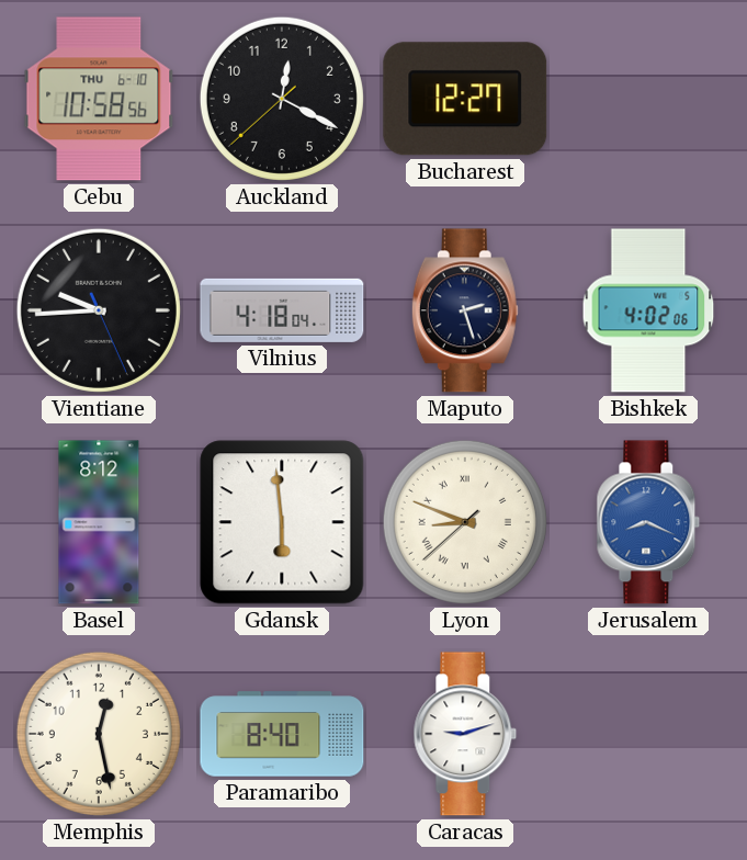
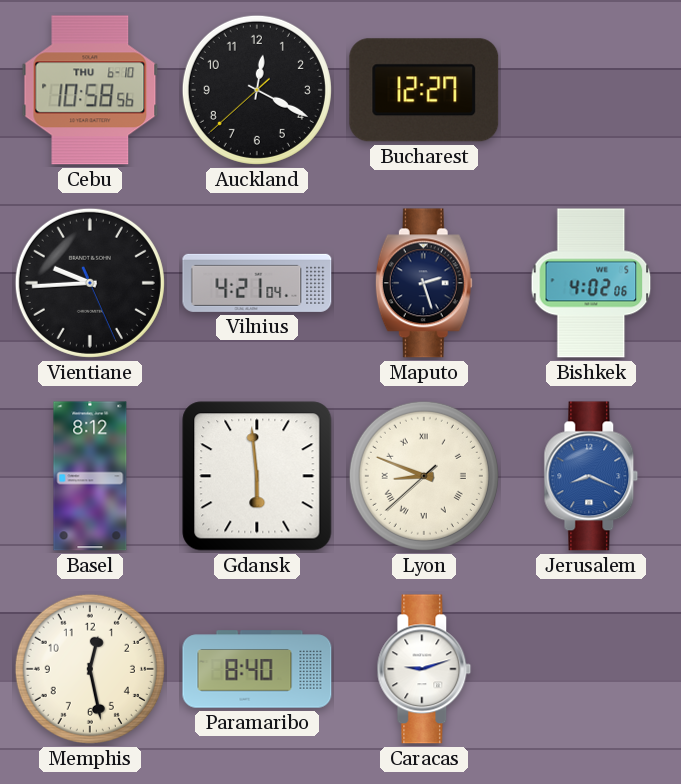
Vilnius: 4:18 -> 4:21 (257, 283)
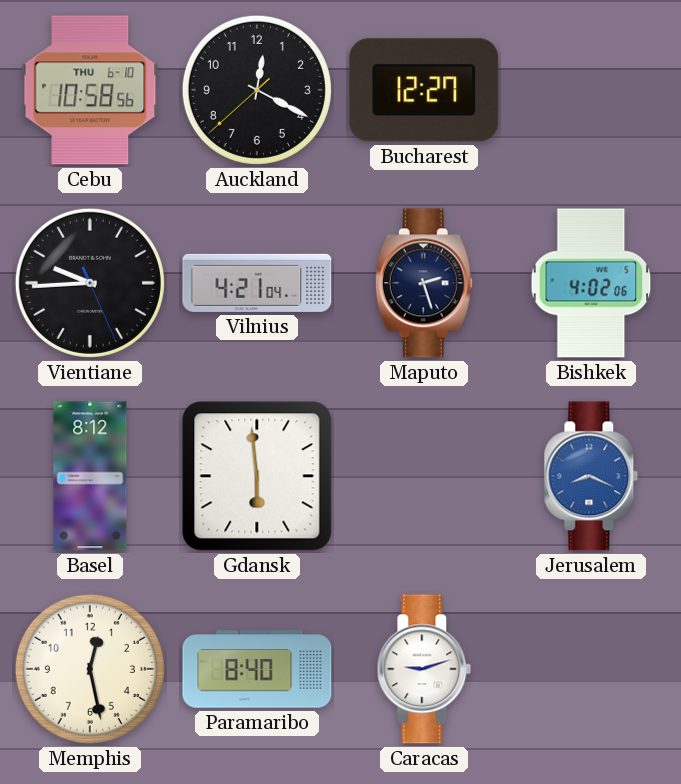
Lyon: 8:48 -> none (424, 476)
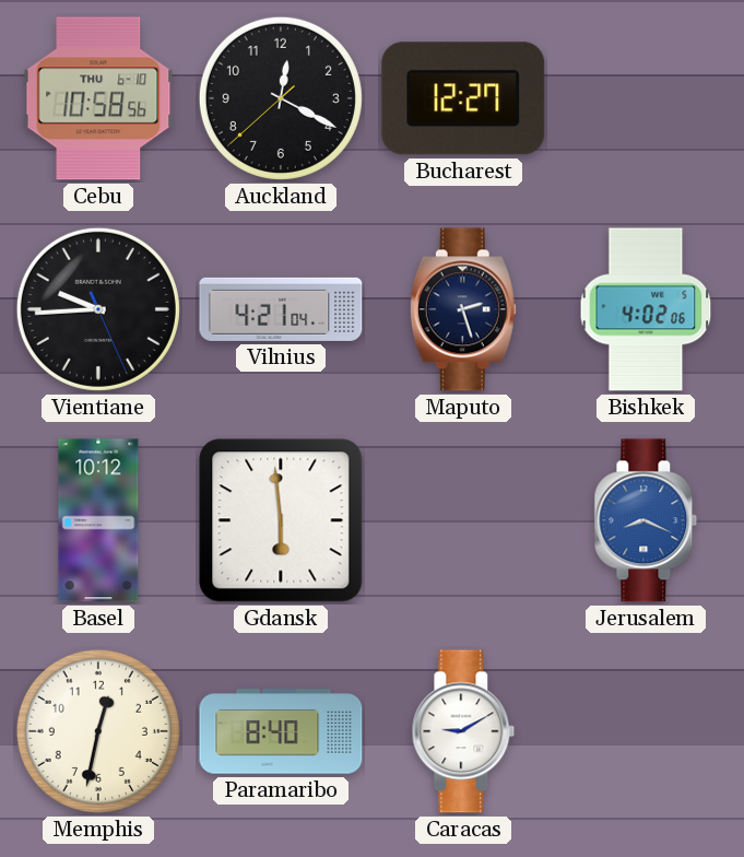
Basel: 8:12 -> 10:12 (98, 520)
Memphis: 12:28 -> 12:32 (98, 731)
Caracas: 9:12 -> 9:10 (463, 731)
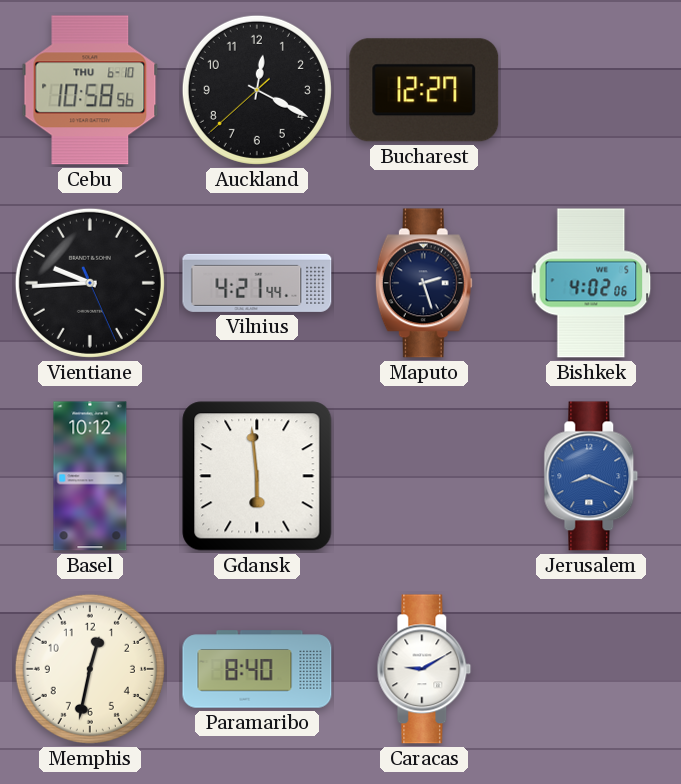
Vilnius: 4:21:04 -> 4:21:44 (257, 283)
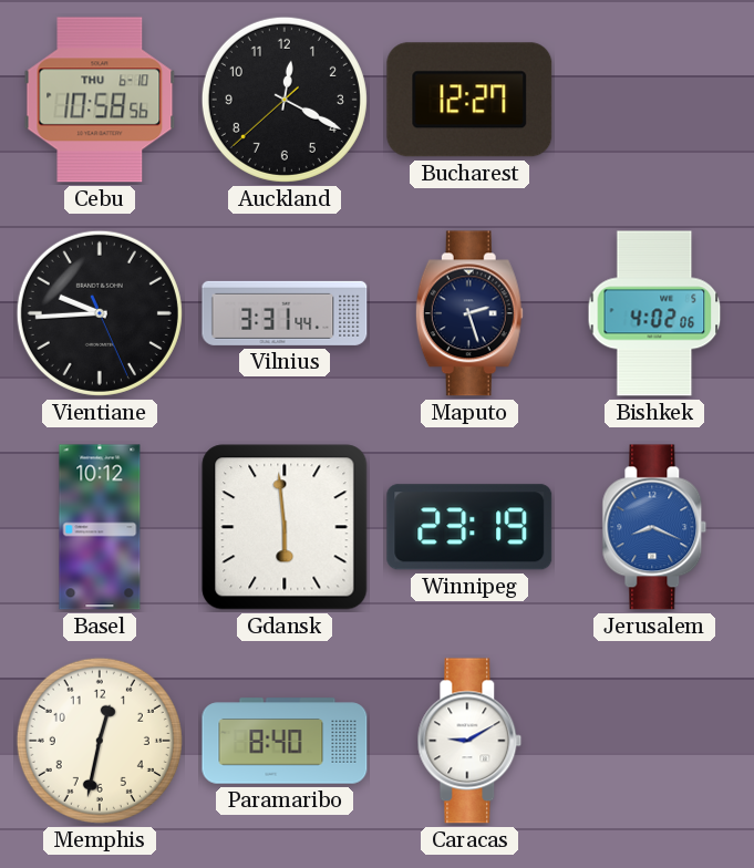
Vilnius: 4:21 -> 3:31 (285, 313)
Winnipeg: none -> 23:19 (469, 527)
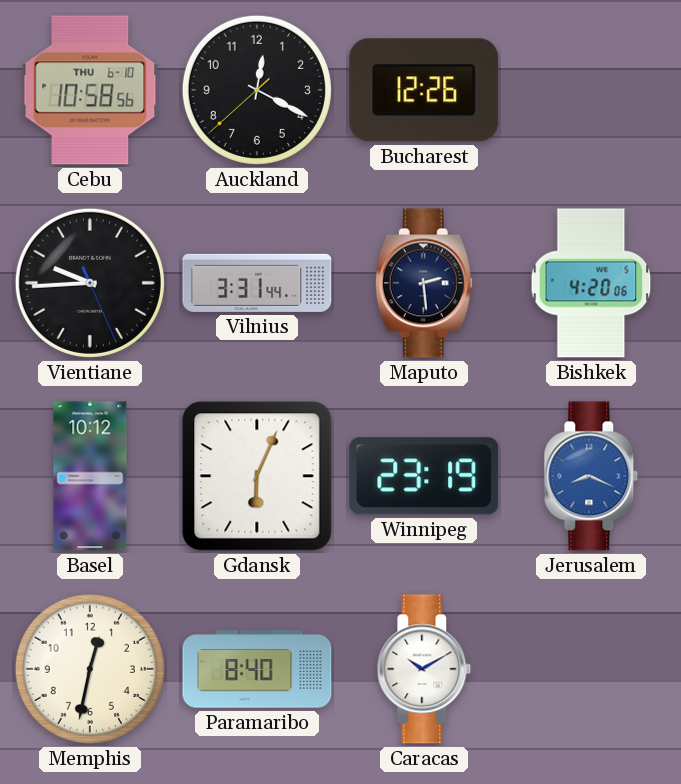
Bucharest: 12:27 -> 12:26 (424, 90)
Maputo: 2:27 -> 2:29 (424, 283)
Bishkek: 4:02 -> 4:20 (591, 283)
Gdansk: 5:59 -> 6:04 (257, 476)
Caracas: 9:10 -> 10:10 (424, 669)
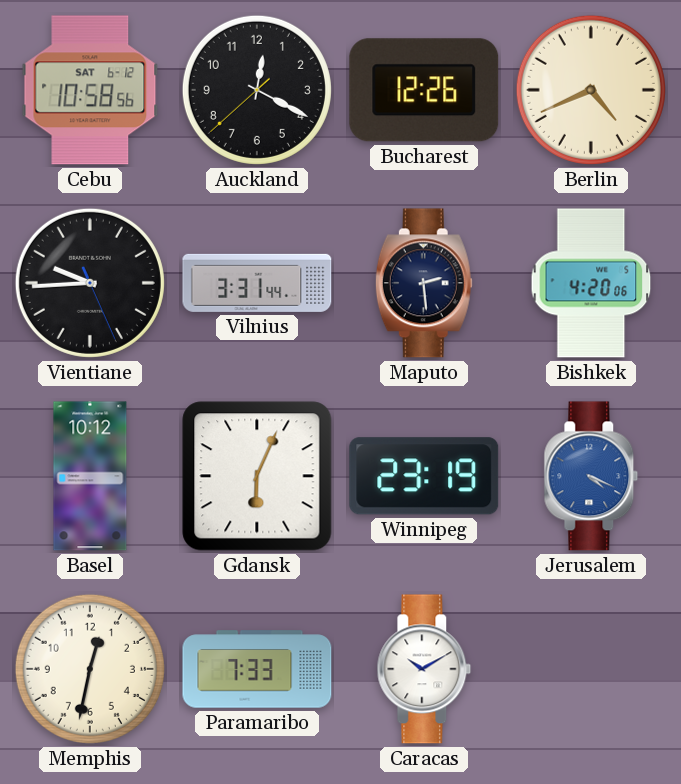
Cebu date: THU 6-10 -> SAT 6-12 (90, 90)
Berlin: none -> 4:41 (591, 90)
Jerusalem: 8:19 -> 4:19 (591, 476)
Paramaribo: 8:40 -> 7:33 (257, 669)
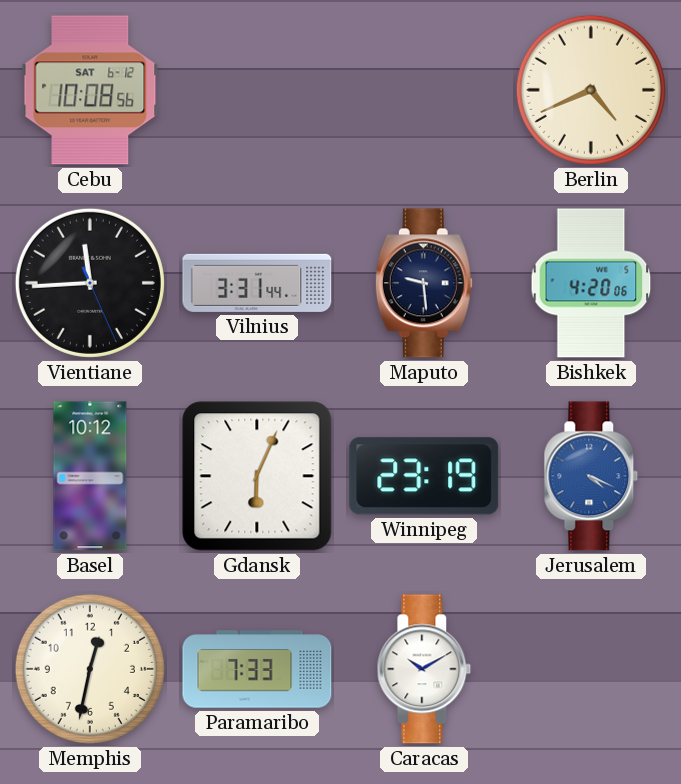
Cebu: 10:58 -> 10:08 (90, 90)
Auckland: 12:19 -> none (257, 90)
Bucharest: 12:26 -> none (424, 90)
Vientiane: 9:44 -> 11:44 (90, 283)
Maputo: 2:29 -> 9:29 (424, 283)
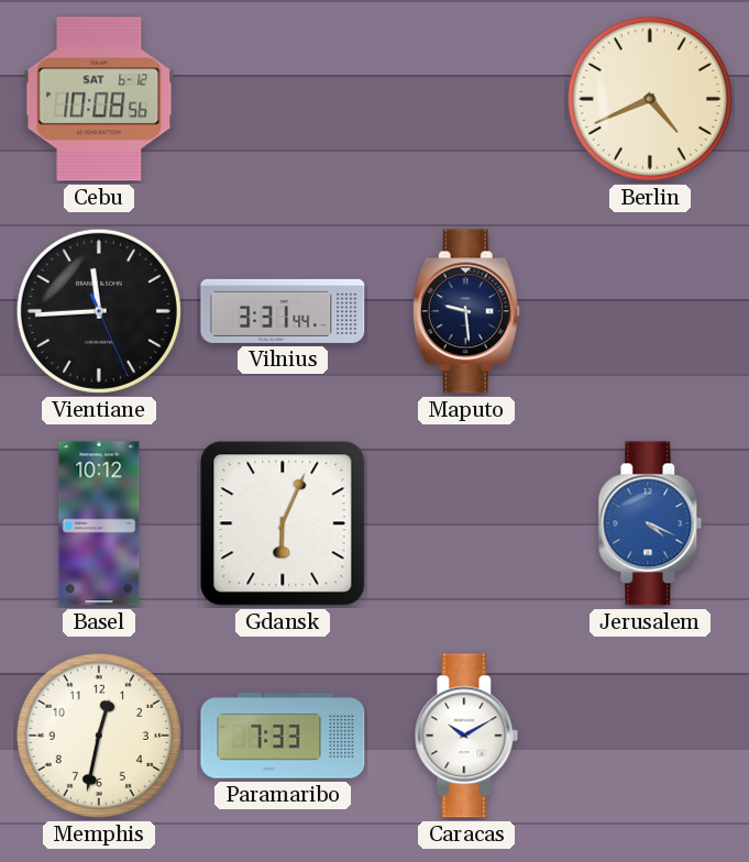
Bishkek: 4:20 -> none (591, 283)
Winnipeg: 23:19 -> none (424, 476)
